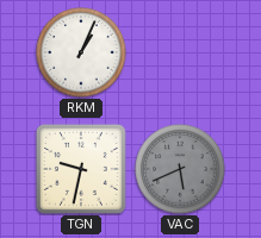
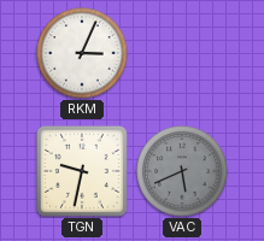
RKM: 1:04 -> 3:04 (82, 53)
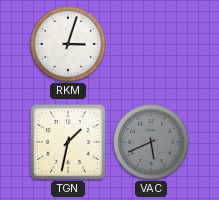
RKM: 3:04 -> 3:03 (68, 44)
TGN: 9:32 -> 1:32 (68, 142)
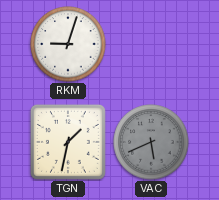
RKM: 3:03 -> 9:03 (68, 44)
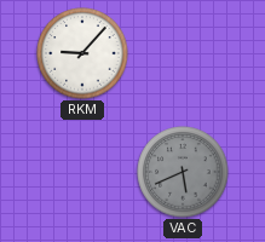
RKM: 9:03 -> 9:07 (82, 53)
TGN: 1:32 -> none (68, 142)
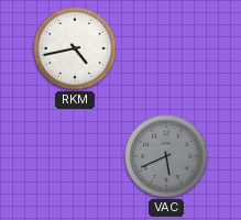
RKM: 9:07 -> 4:43 (75, 48)
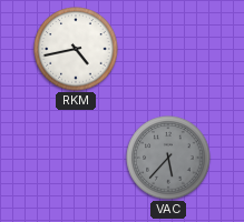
VAC: 5:41 -> 5:37 (168, 158)
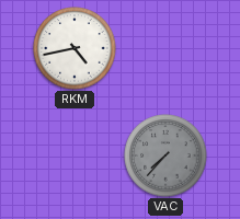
VAC: 5:37 -> 7:37 (165, 155)
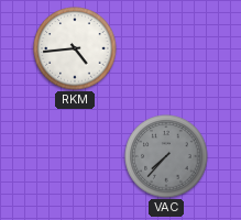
RKM: 4:43 -> 4:44 (75, 48)
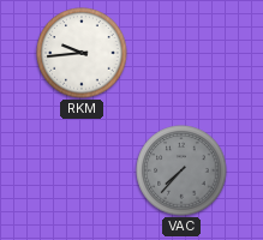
RKM: 4:44 -> 9:44 (82, 53)
